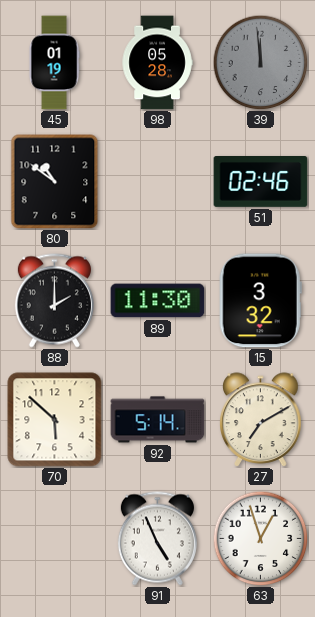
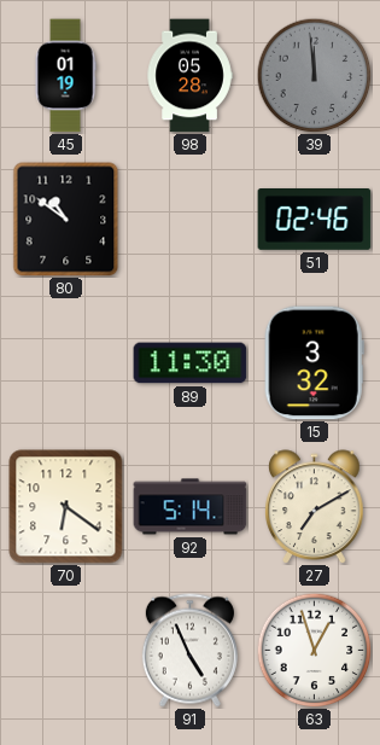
88: 2:00 -> none (54, 301)
70: 5:52 -> 6:21 (66, 507)
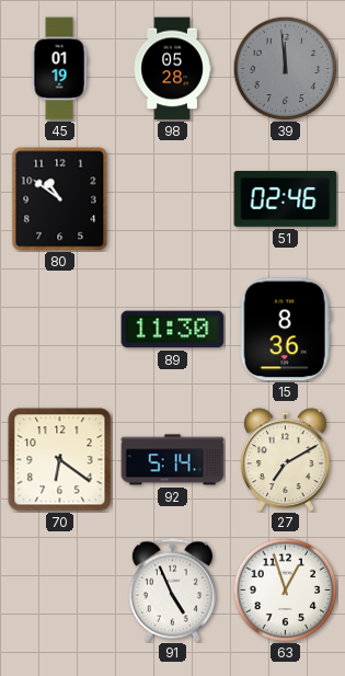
15: 3:32 -> 8:36 (285, 330)
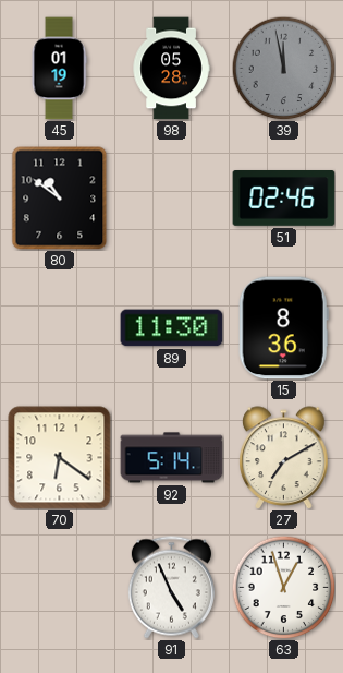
39: 11:59 -> 11:58 (283, 68)
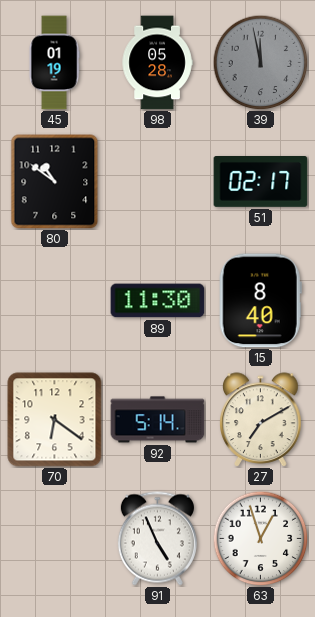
51: 02:46 -> 02:17 (261, 182)
15: 8:36 -> 8:40 (260, 301)
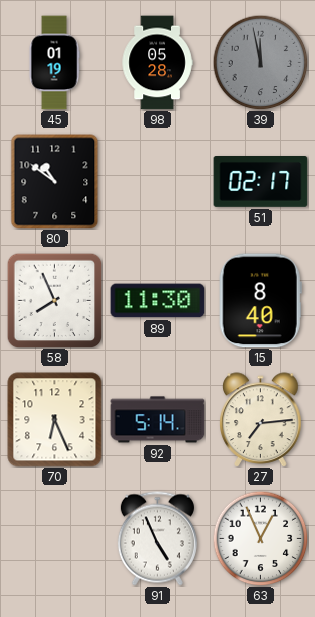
58: none -> 7:56 (54, 300)
70: 6:21 -> 6:26 (55, 420)
27: 7:10 -> 7:14 (261, 420)
63: 12:57 -> 12:56 (260, 538)
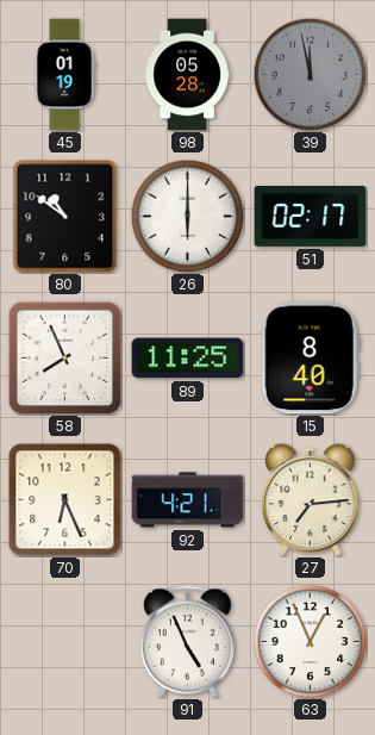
26: none -> 6:00 (187, 216)
89: 11:30 -> 11:25 (188, 359)
92: 5:14 -> 4:21 (188, 500)
